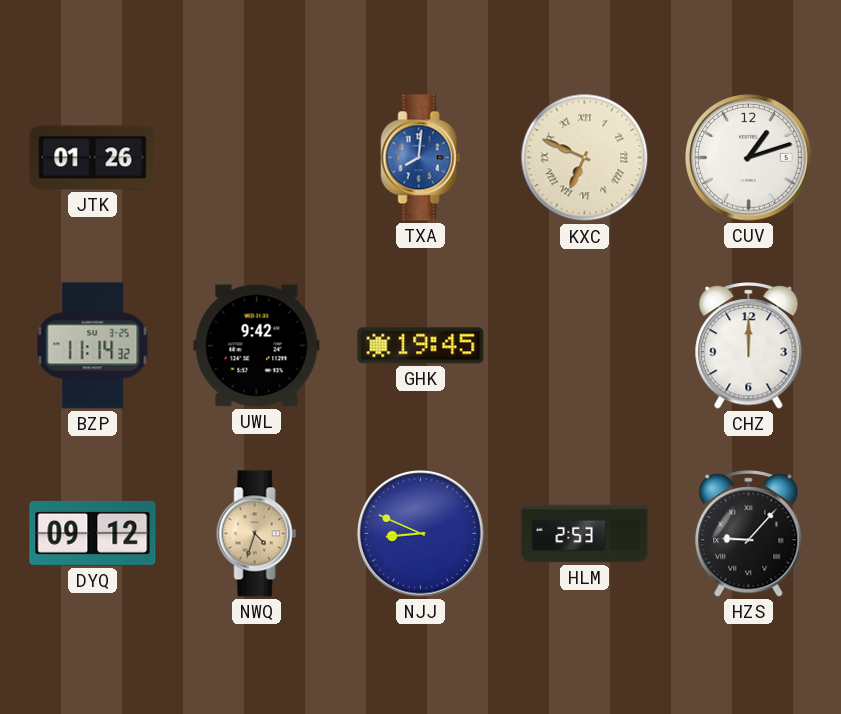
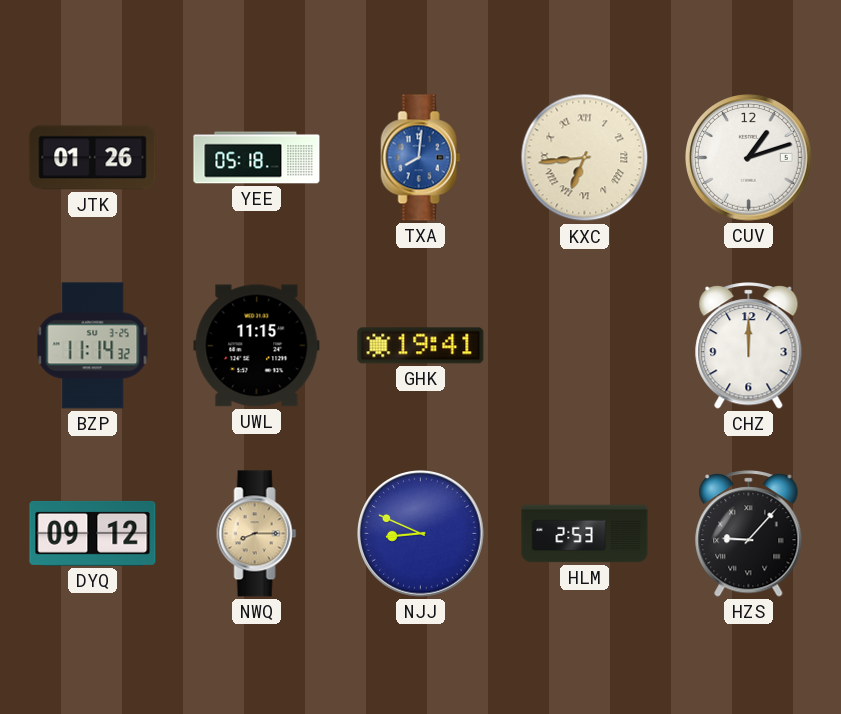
YEE: none -> 05:18 (257, 158)
KXC: 6:49 -> 6:44 (585, 158)
UWL: 9:42 -> 11:15 (257, 346)
GHK: 19:45 -> 19:41 (421, 346)
NWQ: 4:33 -> 8:15 (257, 534)
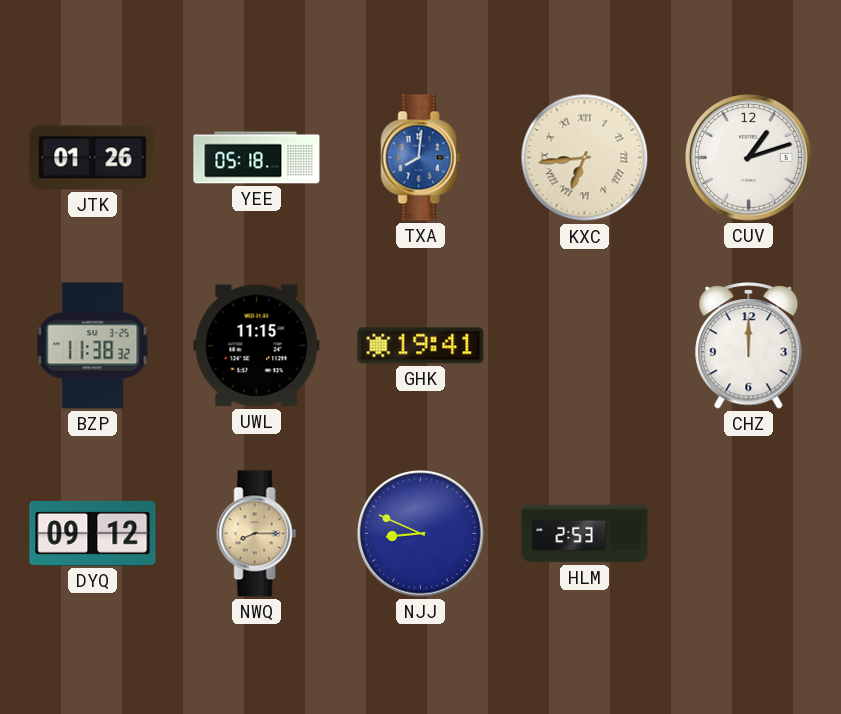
BZP: 11:14 -> 11:38 (93, 346)
HZS: 9:07 -> none (749, 534)
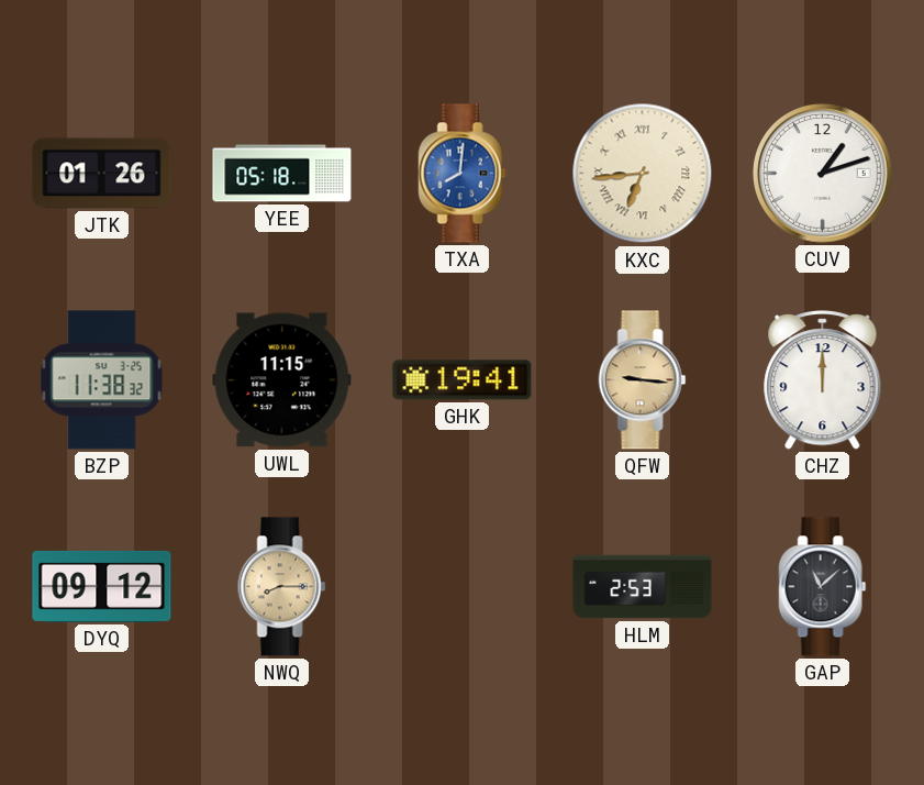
QFW: none -> 9:16 (643, 380)
NJJ: 8:49 -> none (421, 534)
GAP: none -> 11:08 (823, 587)
